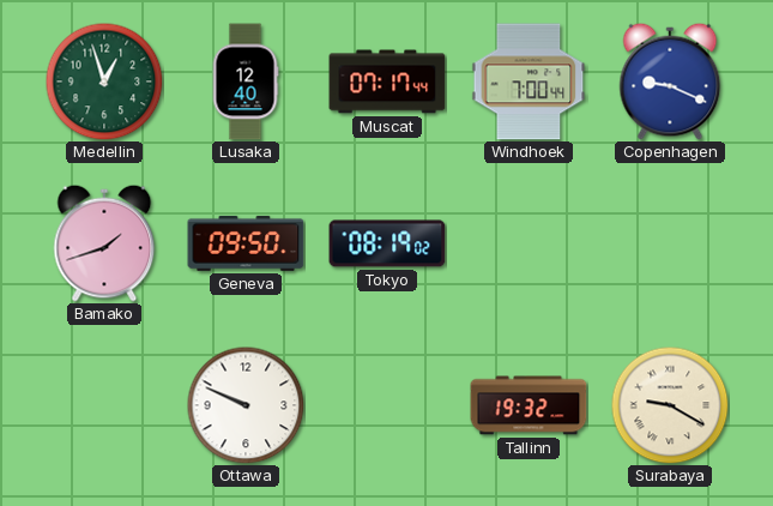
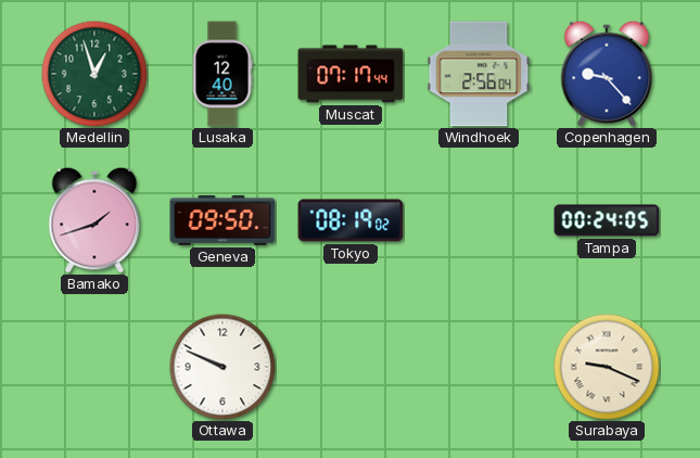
Windhoek: 7:00 -> 2:56 (479, 74)
Copenhagen: 9:19 -> 9:23 (607, 74)
Tampa: none -> 00:24 (607, 220)
Tallinn: 19:32 -> none (529, 405)
Surabaya: 9:20 -> 9:19 (607, 367)
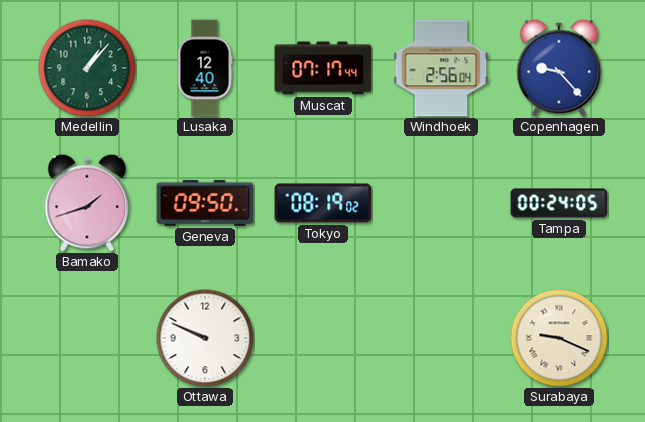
Medellin: 12:57 -> 1:07 (87, 68)
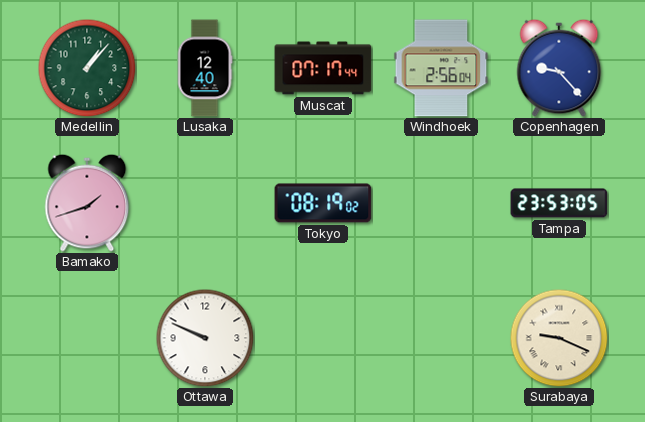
Geneva: 09:50 -> none (205, 203)
Tampa: 00:24 -> 23:53 (559, 203)
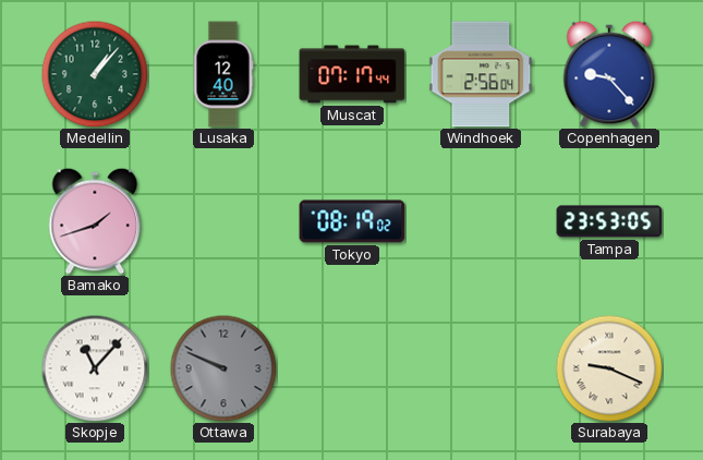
Skopje: none -> 11:07 (95, 368)
Ottawa dial: white -> grey (223, 368)
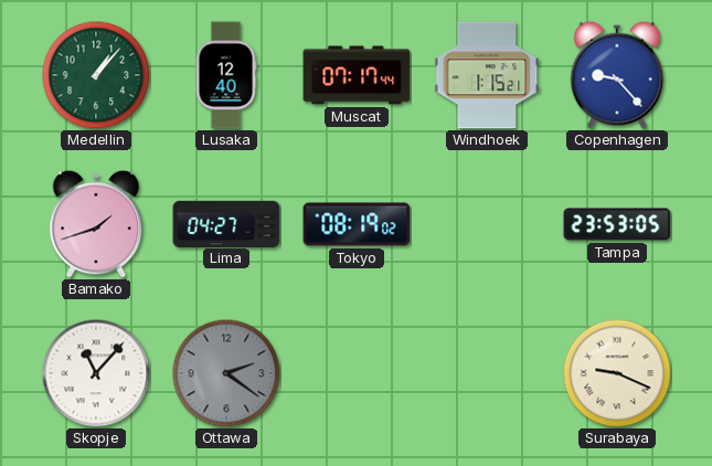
Windhoek: 2:56 -> 1:15 (487, 75)
Lima: none -> 04:27 (226, 223)
Ottawa: 9:49 -> 2:21 (226, 373)
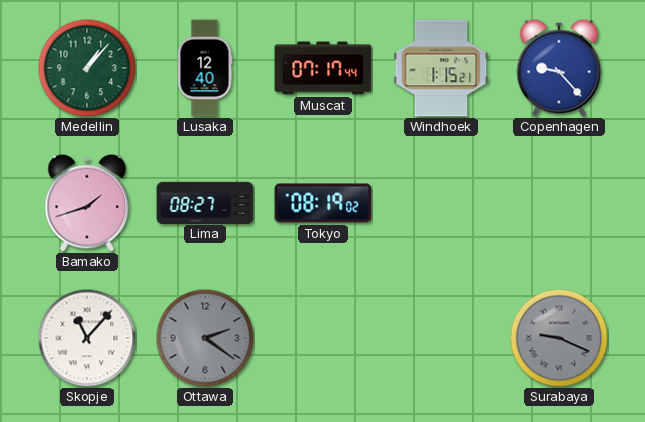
Lima: 04:27 -> 08:27 (205, 202)
Tampa: 23:53 -> none (617, 224)
Surabaya dial: cream -> grey (559, 338)
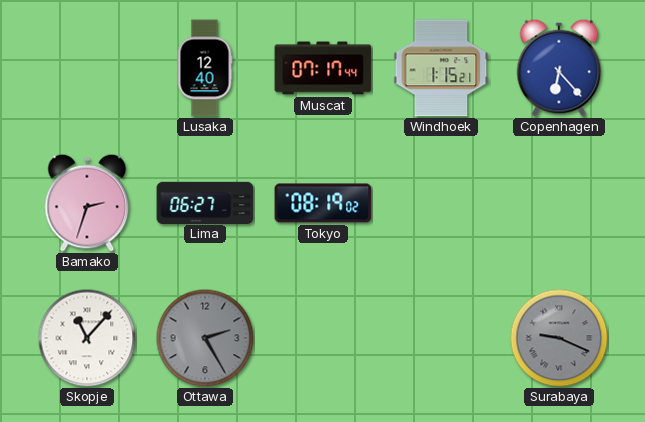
Medellin: 1:07 -> none (87, 68)
Copenhagen: 9:23 -> 6:23 (559, 68)
Bamako: 1:42 -> 2:33 (87, 203)
Lima: 08:27 -> 06:27 (205, 202)
Ottawa: 2:21 -> 2:25 (205, 338)
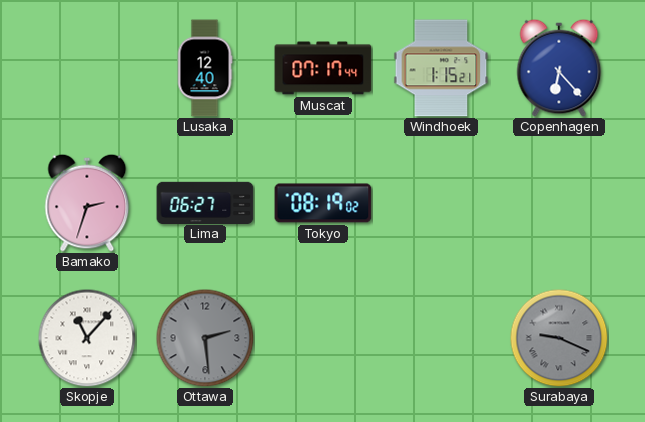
Ottawa: 2:25 -> 2:29 (205, 338)
